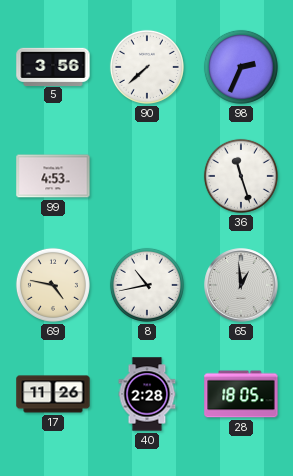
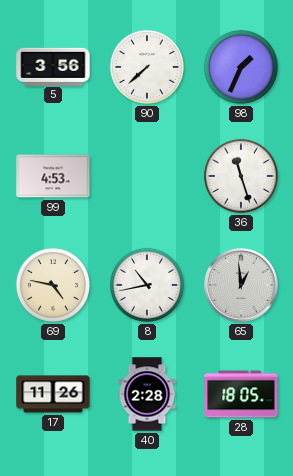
98: 2:34 -> 1:34 (241, 67)
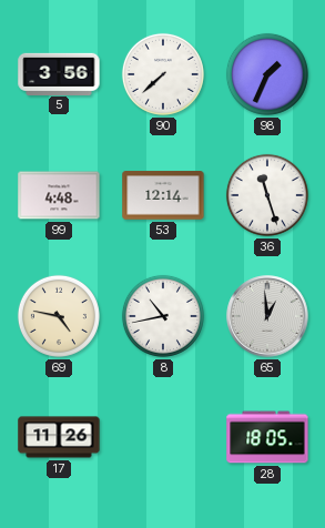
99: 4:53 -> 4:48 (59, 195)
53: none -> 12:14 (163, 195)
40: 2:28 -> none (147, 394)
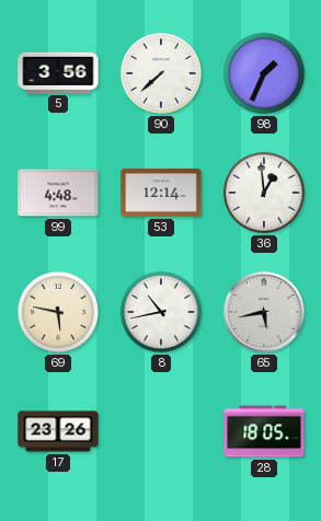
36: 11:27 -> 12:59 (264, 193)
69: 4:47 -> 5:47 (58, 312)
65: 12:59 -> 5:43 (264, 312)
17: 11:26 -> 23:26 (58, 431)
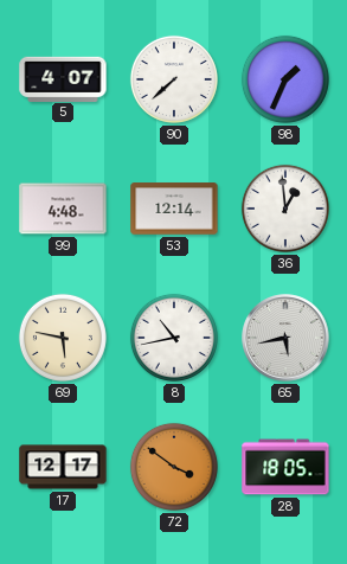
5: 3:56 -> 4:07 (63, 78)
17: 23:26 -> 12:17 (63, 467)
72: none -> 3:51 (174, 467)
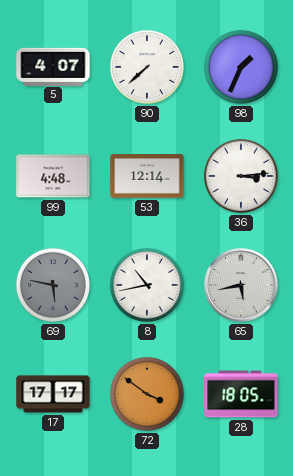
36: 12:59 -> 3:14 (241, 176)
69 dial: cream -> grey (53, 285)
17: 12:17 -> 17:17 (53, 394)
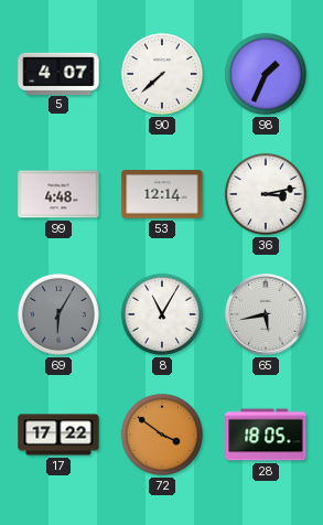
36: 3:14 -> 3:13 (266, 194)
69: 5:47 -> 6:05 (58, 314)
8: 10:43 -> 11:05 (162, 314)
17: 17:17 -> 17:22 (58, 435)
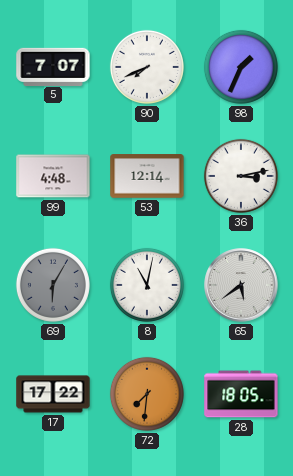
5: 4:07 -> 7:07 (53, 66)
90: 7:38 -> 7:41 (147, 67)
8: 11:05 -> 11:02 (147, 285)
65: 5:43 -> 5:39 (241, 285)
72: 3:51 -> 7:31 (147, 394)
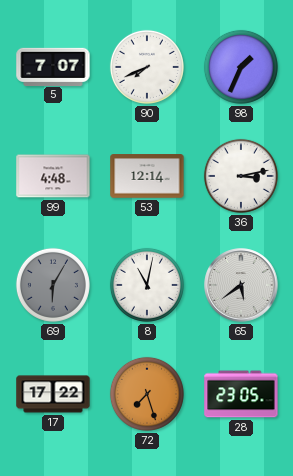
72: 7:31 -> 7:27 (147, 394)
28: 18:05 -> 23:05 (241, 394)
